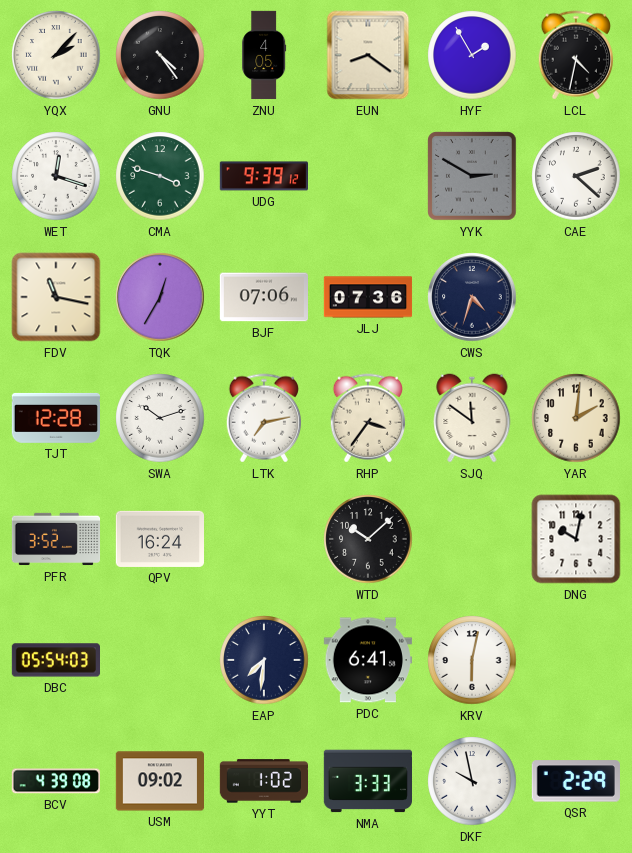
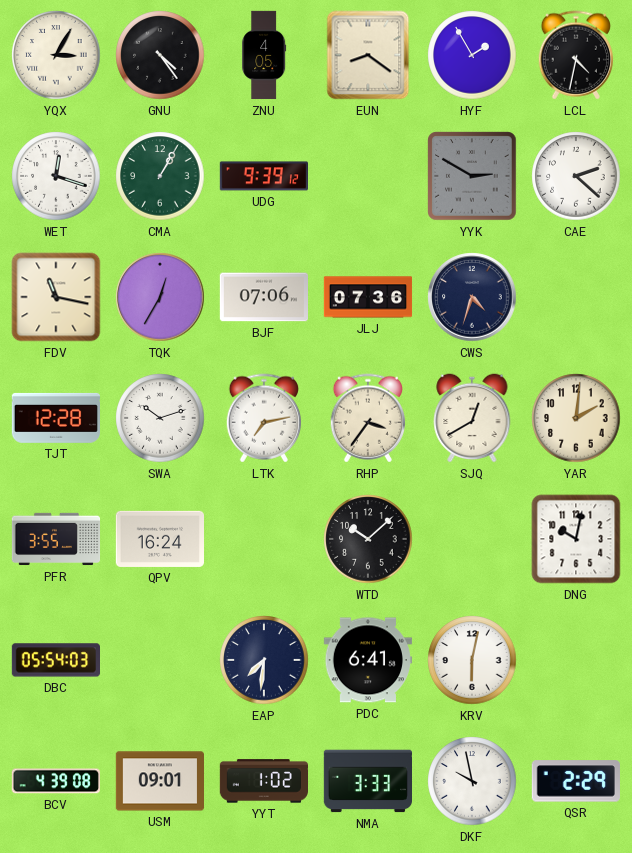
YQX: 2:07 -> 3:05 (56, 55)
CMA: 3:48 -> 1:05 (160, 176)
SJQ: 11:51 -> 12:40 (472, 418)
PFR: 3:52 -> 3:55 (56, 539)
USM: 09:02 -> 09:01 (159, 781)
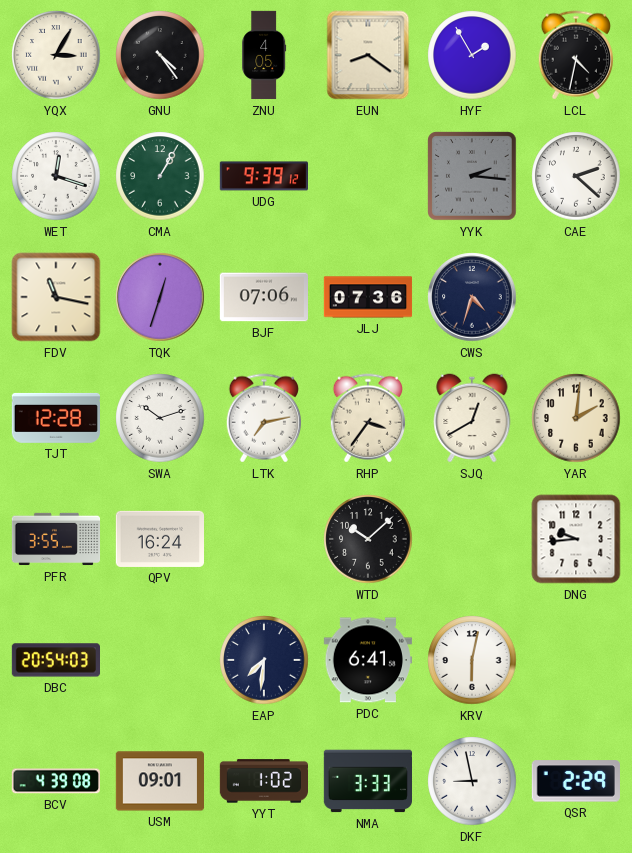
YYK: 2:50 -> 2:16 (472, 176)
TQK: 12:35 -> 12:33 (160, 297)
DNG: 10:02 -> 9:44 (576, 539)
DBC: 05:54 -> 20:54 (55, 660)
DKF: 9:58 -> 8:58 (472, 781)
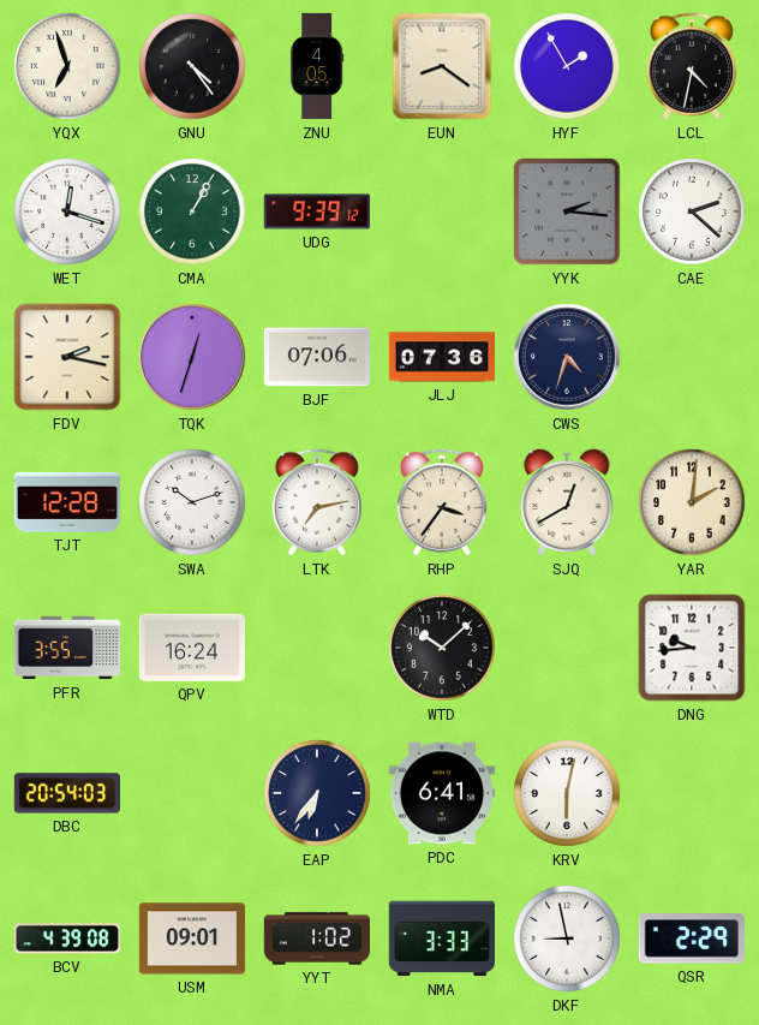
YQX: 3:05 -> 6:57 (67, 66)
FDV: 11:17 -> 2:17 (67, 357)
EAP: 7:31 -> 6:36 (317, 793)
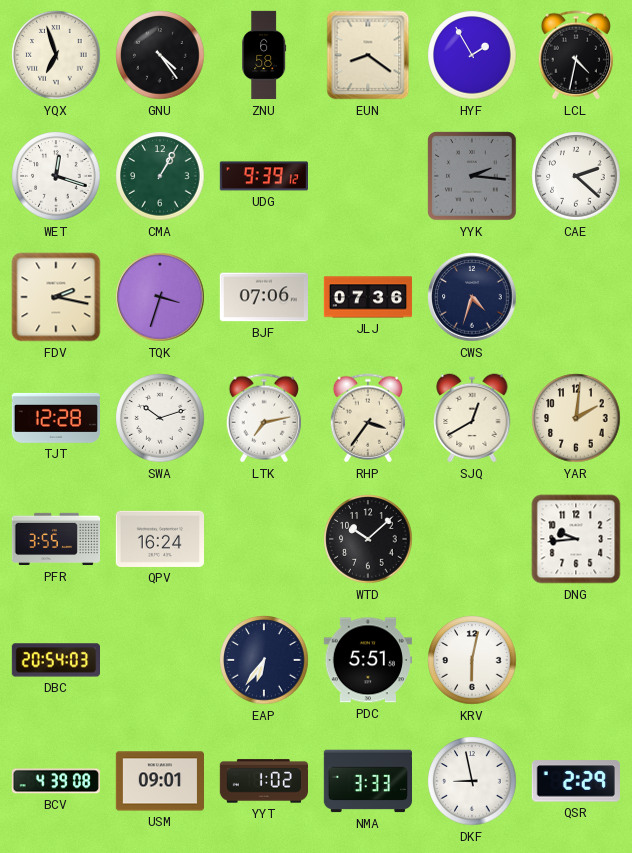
ZNU: 4:05 -> 6:58 (264, 55)
TQK: 12:33 -> 3:33 (160, 297)
PDC: 6:41 -> 5:51 (367, 660)
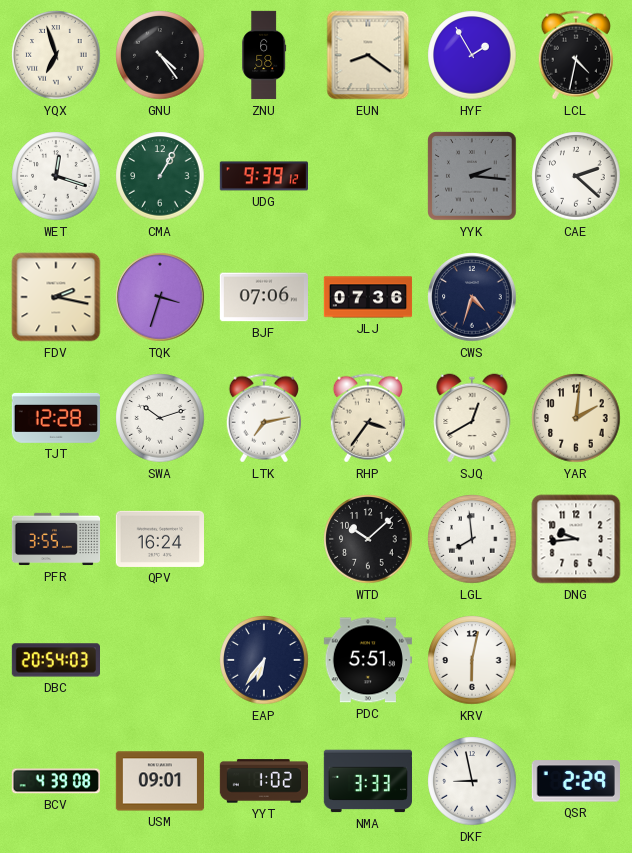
LGL: none -> 7:59 (472, 539)
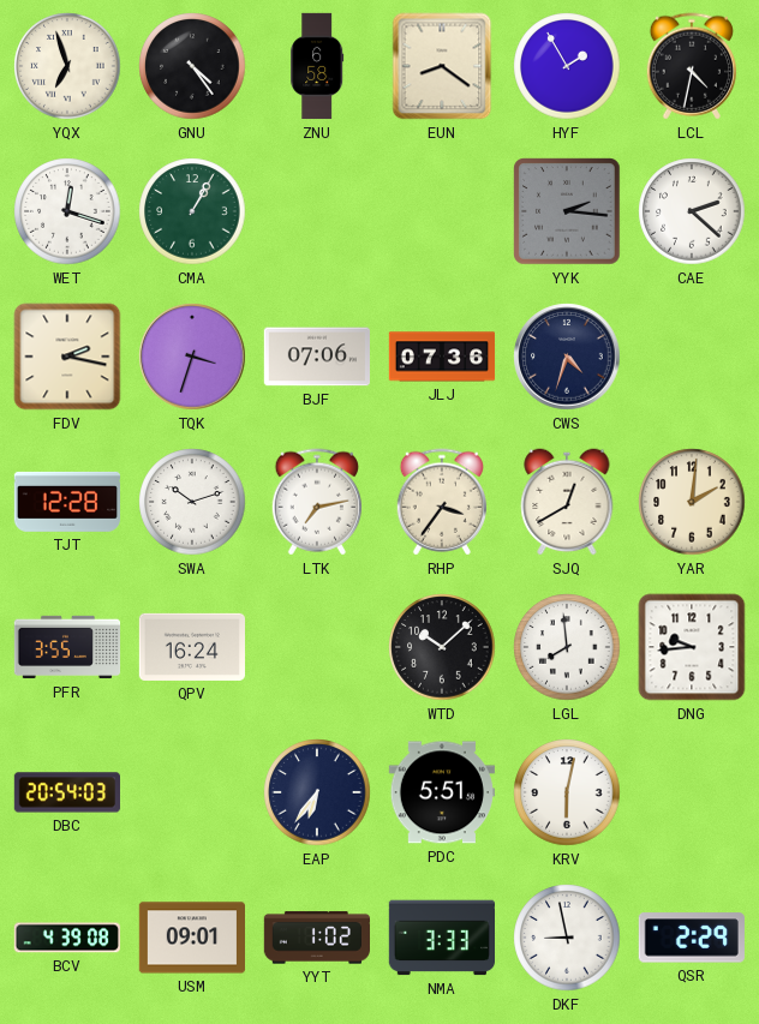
UDG: 9:39 -> none (263, 176)
